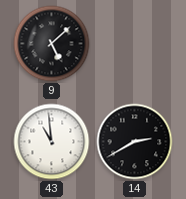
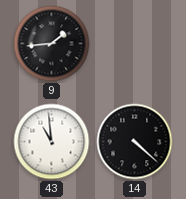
9: 5:08 -> 1:44 (52, 44)
14: 2:40 -> 4:22 (135, 142)
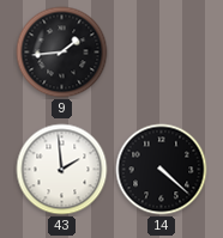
43: 10:59 -> 1:59 (62, 170)
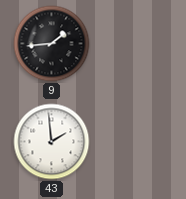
14: 4:22 -> none (162, 170)
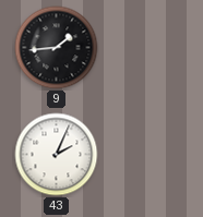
43: 1:59 -> 2:04 (57, 155)
